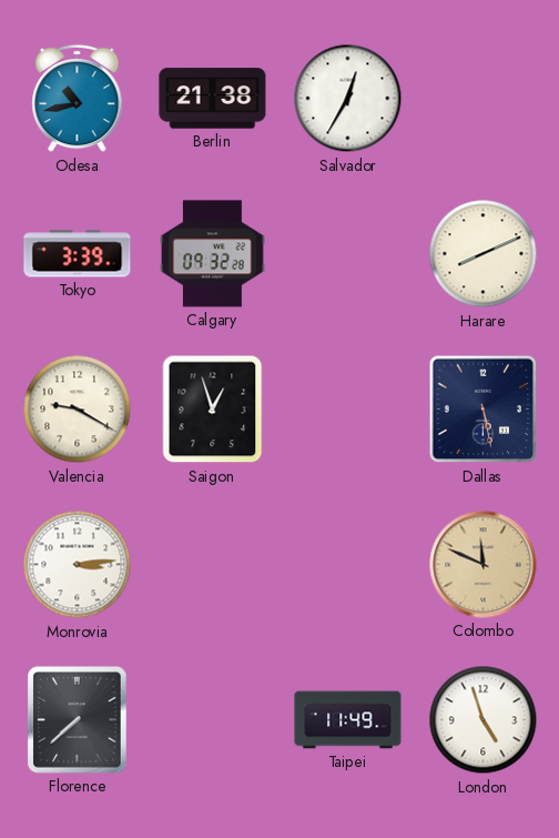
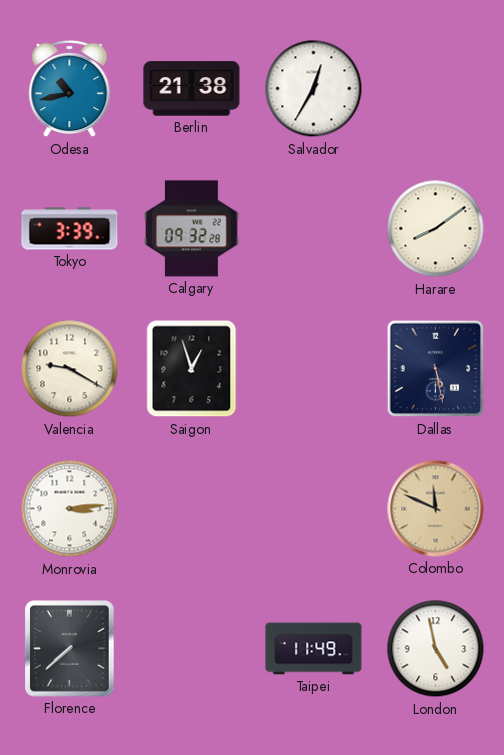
Harare: 8:11 -> 8:09 (436, 229)
London: 4:57 -> 4:58 (436, 649)
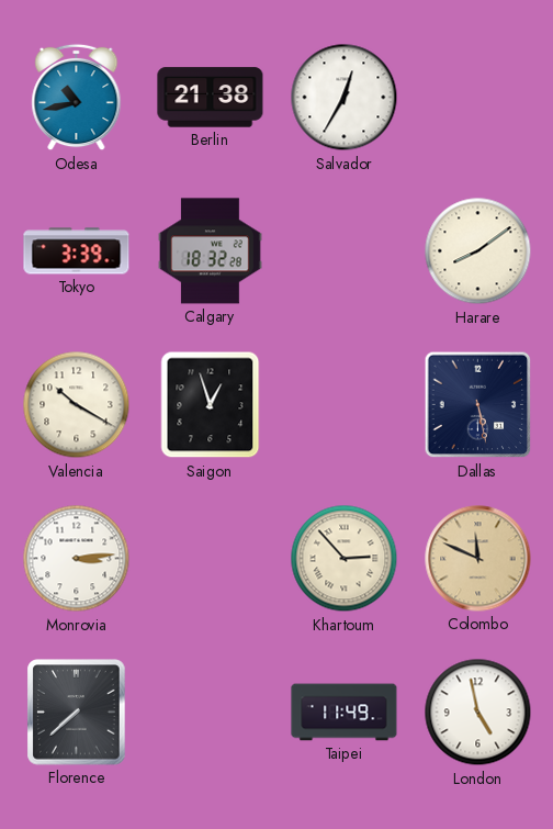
Calgary: 09:32 -> 18:32 (211, 251)
Valencia: 9:20 -> 10:20 (77, 405)
Khartoum: none -> 2:53 (345, 559)
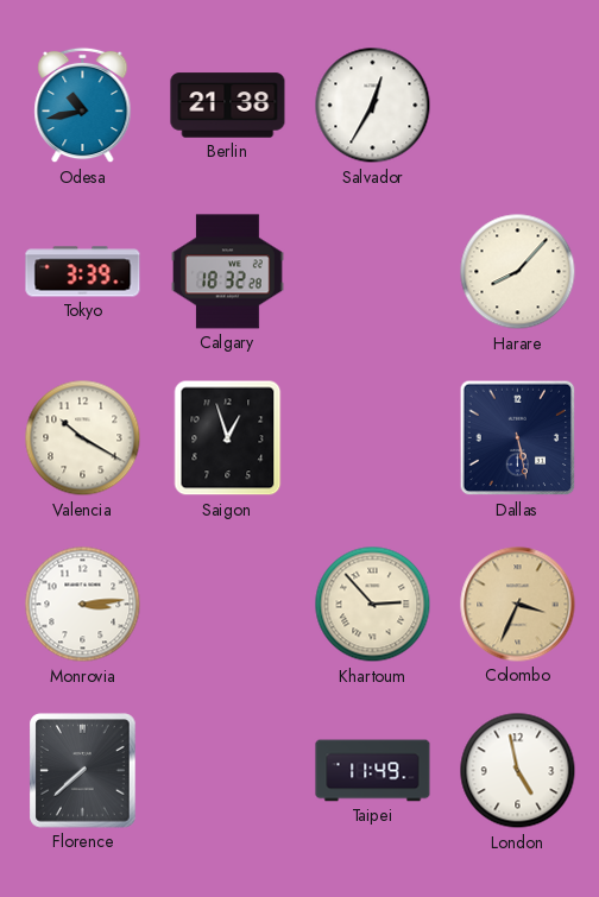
Harare: 8:09 -> 8:07 (518, 272)
Colombo: 11:49 -> 3:34 (518, 605)
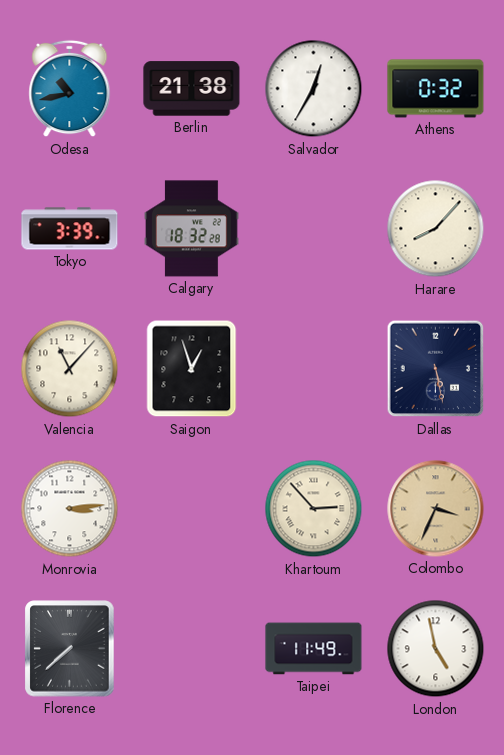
Athens: none -> 0:32 (436, 89)
Valencia: 10:20 -> 11:07 (70, 369)
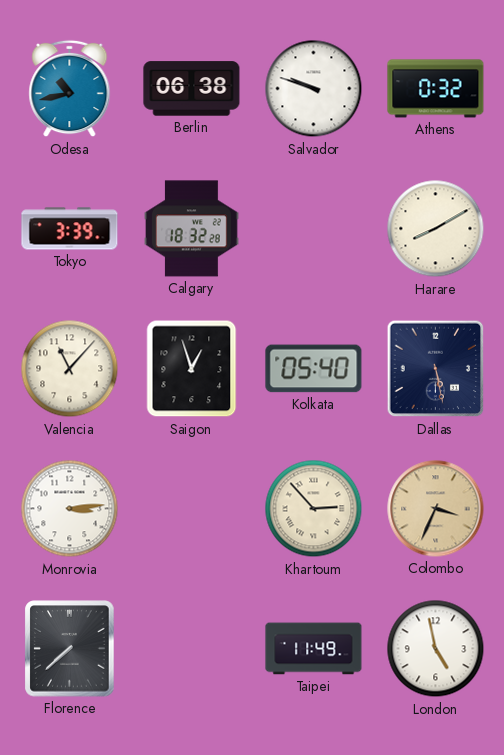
Berlin: 21:38 -> 06:38 (192, 89)
Salvador: 12:35 -> 9:48 (314, 89)
Harare: 8:07 -> 8:10 (436, 229)
Kolkata: none -> 05:40 (314, 369)
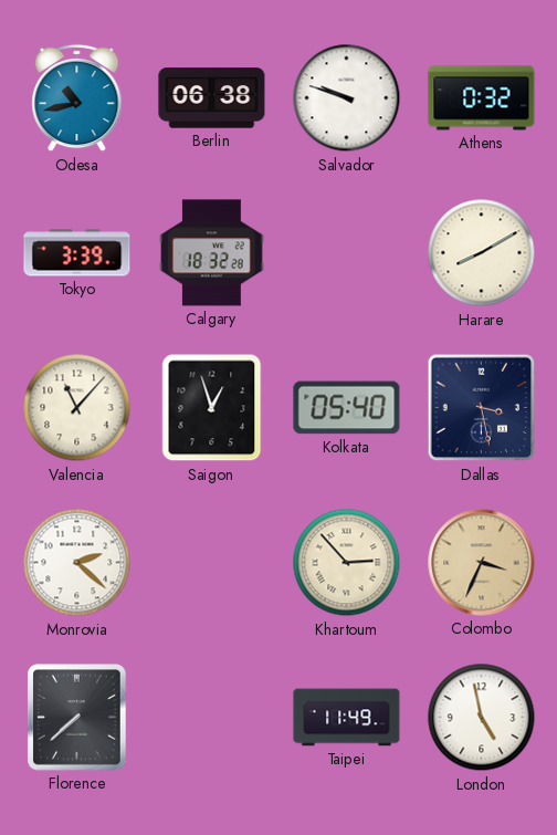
Dallas: 5:28 -> 3:28 (482, 408)
Monrovia: 3:14 -> 2:22 (77, 563)
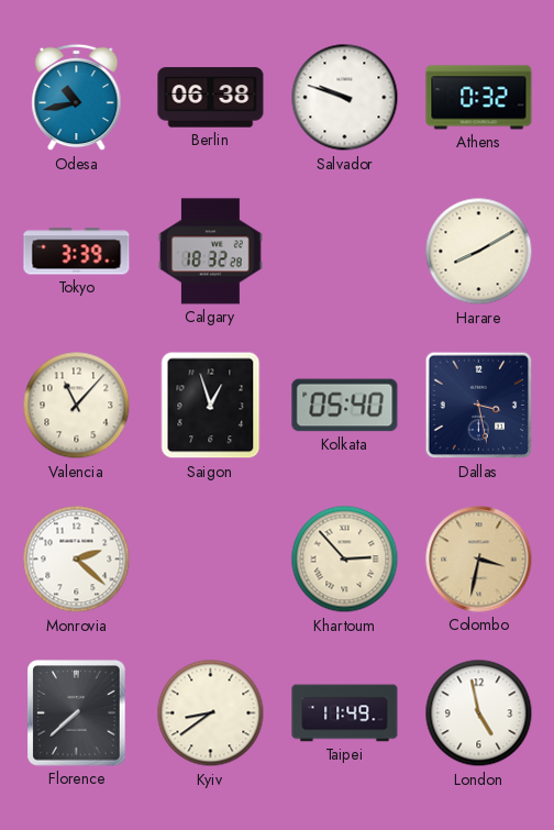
Colombo: 3:34 -> 3:32 (479, 560)
Kyiv: none -> 8:39 (211, 713)
